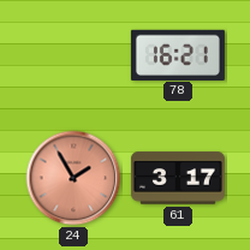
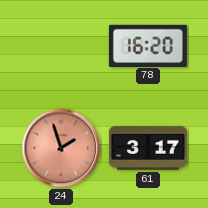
78: 16:21 -> 16:20 (148, 45)
24: 1:55 -> 1:57 (61, 148)
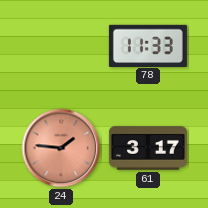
78: 16:20 -> 11:33 (148, 45)
24: 1:57 -> 1:46 (61, 148)
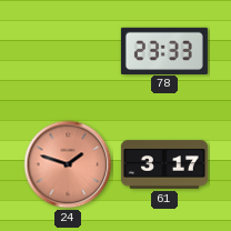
78: 11:33 -> 23:33 (164, 50)
24: 1:46 -> 1:48 (68, 164)
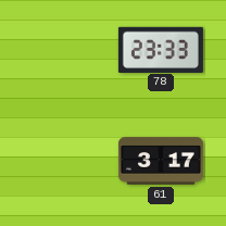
24: 1:48 -> none (68, 164)
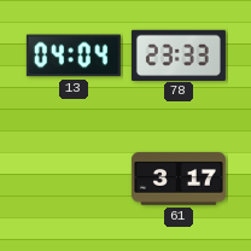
13: none -> 04:04 (74, 56)
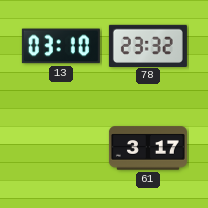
13: 04:04 -> 03:10 (61, 46)
78: 23:33 -> 23:32 (148, 45)
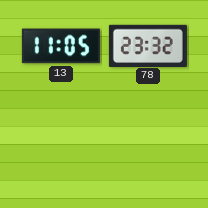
13: 03:10 -> 11:05 (61, 46)
61: 3:17 -> none (148, 148)
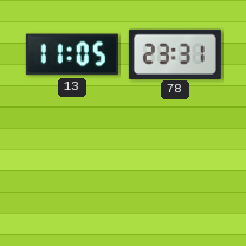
78: 23:32 -> 23:31 (175, 53)
